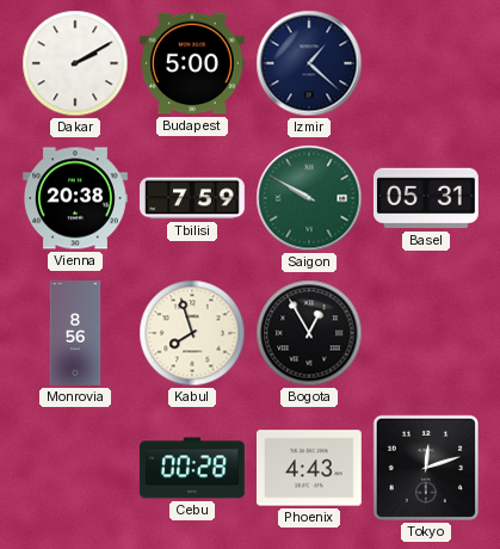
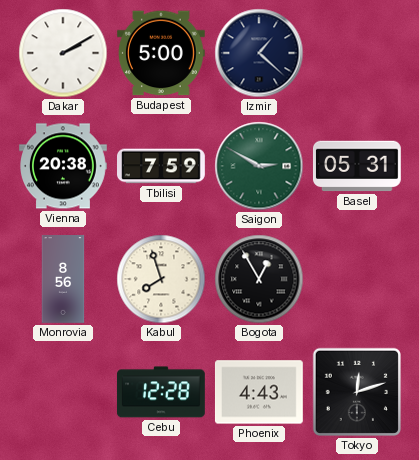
Saigon: 9:50 -> 2:50 (259, 166)
Cebu: 00:28 -> 12:28 (161, 392)
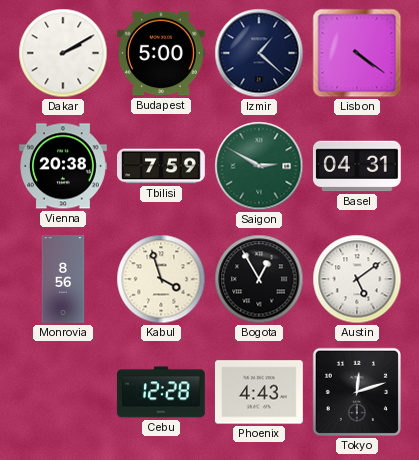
Lisbon: none -> 4:21 (357, 53)
Basel: 05:31 -> 04:31 (357, 166)
Kabul: 7:57 -> 3:57 (161, 279)
Austin: none -> 5:09 (357, 279)
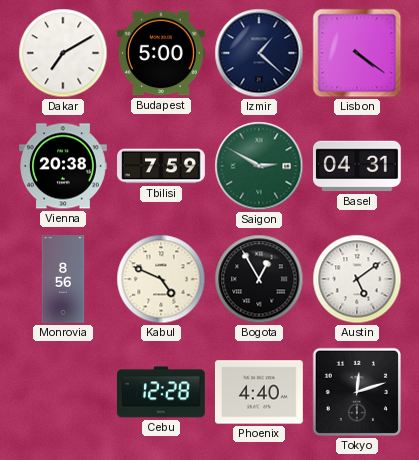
Dakar: 2:10 -> 7:10 (63, 53)
Kabul: 3:57 -> 4:49 (161, 279)
Phoenix: 4:43 -> 4:40 (259, 392)
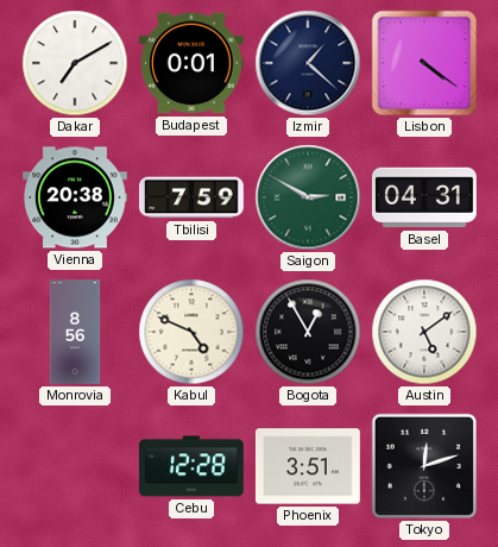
Budapest: 5:00 -> 0:01 (191, 63)
Phoenix: 4:40 -> 3:51 (308, 466)
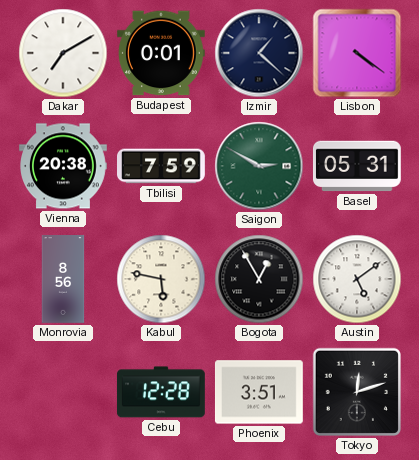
Basel: 04:31 -> 05:31 (357, 166)
Kabul: 4:49 -> 5:47 (161, 279)
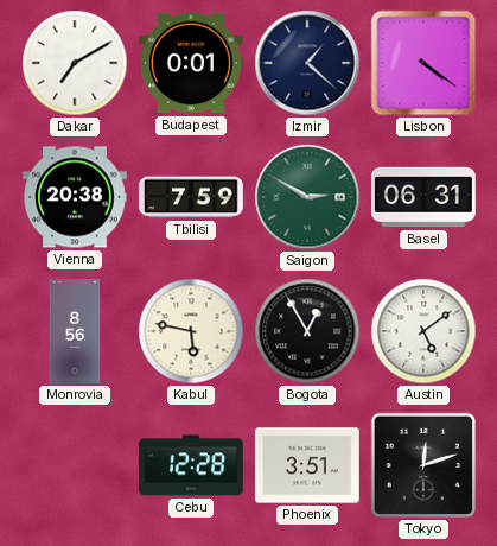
Basel: 05:31 -> 06:31 (423, 197)
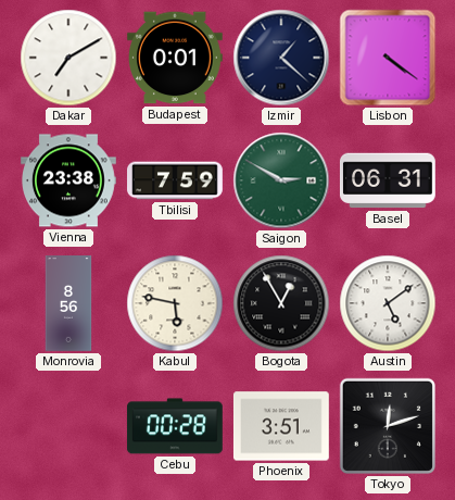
Vienna: 20:38 -> 23:38 (69, 180)
Cebu: 12:28 -> 00:28 (175, 426)
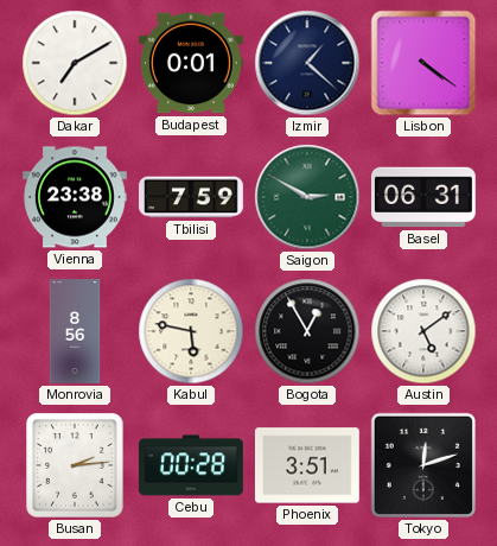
Busan: none -> 2:14 (75, 465)
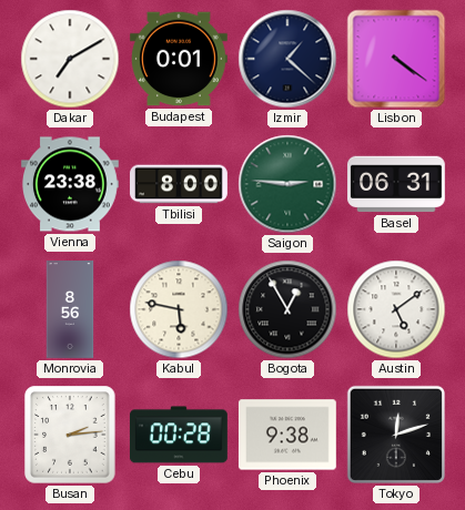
Tbilisi: 7:59 -> 8:00 (180, 184)
Saigon: 2:50 -> 2:46 (287, 184)
Phoenix: 3:51 -> 9:38 (287, 435)
